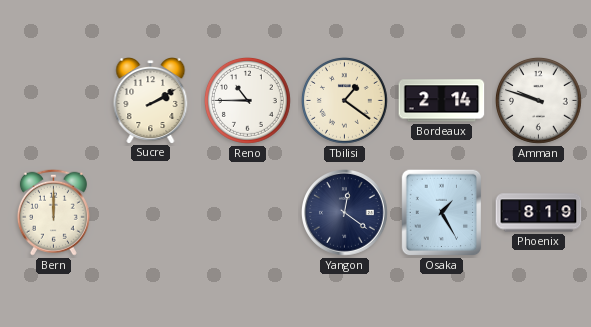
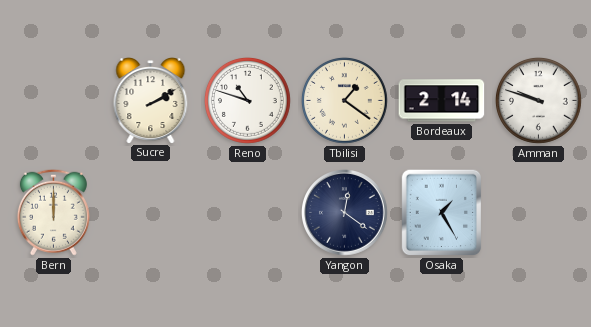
Reno: 10:45 -> 10:48 (247, 100)
Phoenix: 8:19 -> none (539, 213)
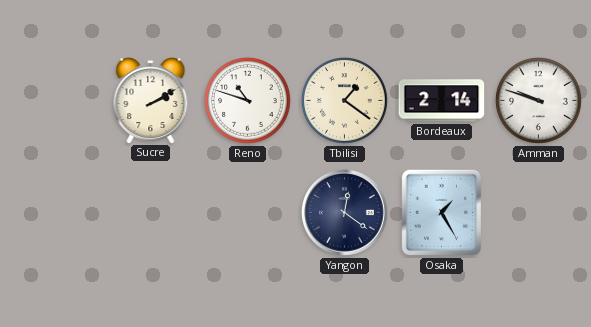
Bern: 12:00 -> none (53, 212)
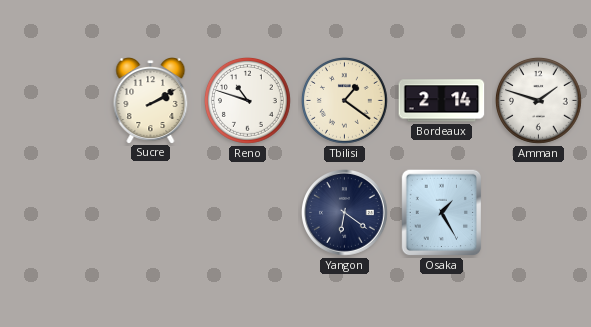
Amman: 9:48 -> 1:48 (538, 100)
Yangon: 12:21 -> 6:21 (345, 213)
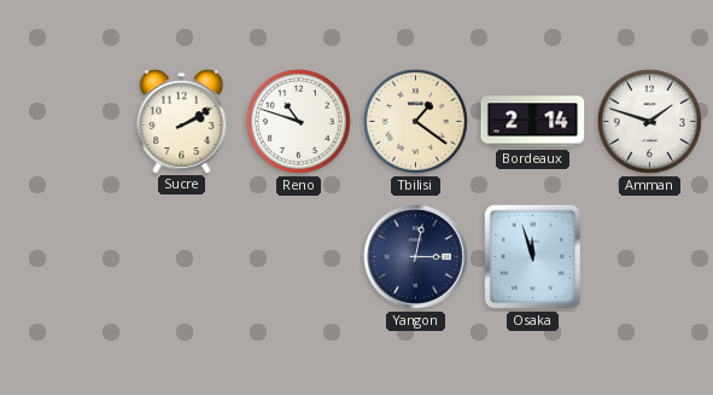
Yangon: 6:21 -> 3:02 (416, 257)
Osaka: 1:25 -> 11:57 (533, 257)
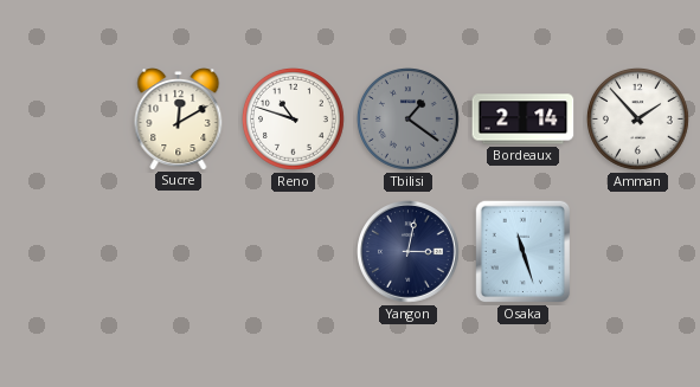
Sucre: 2:10 -> 12:10 (179, 120)
Tbilisi dial: cream -> grey (407, 118)
Amman: 1:48 -> 1:53 (637, 118)
Osaka: 11:57 -> 11:27 (524, 252)
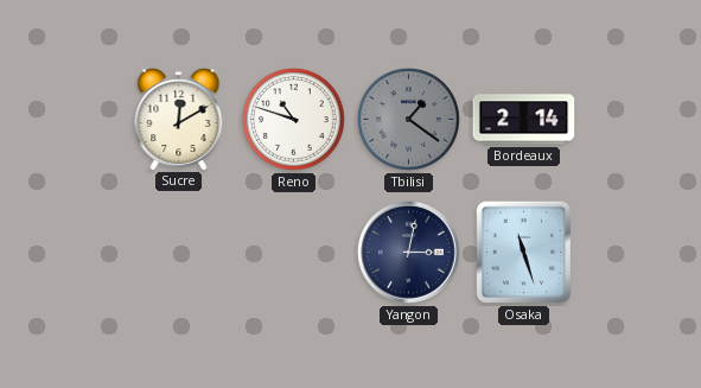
Amman: 1:53 -> none (637, 118)
